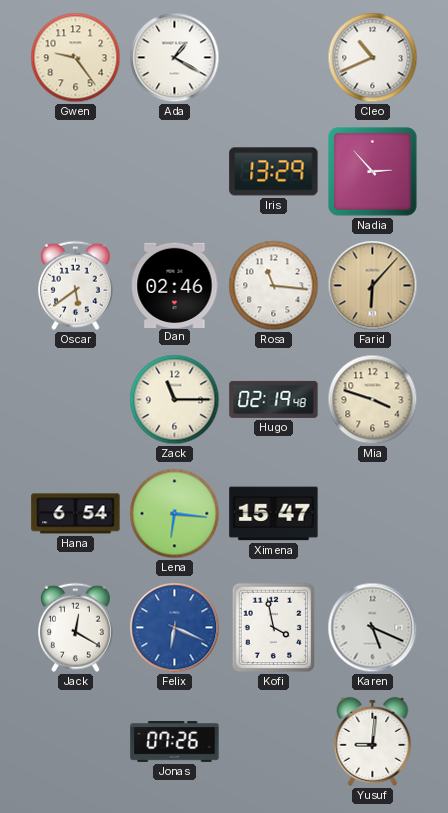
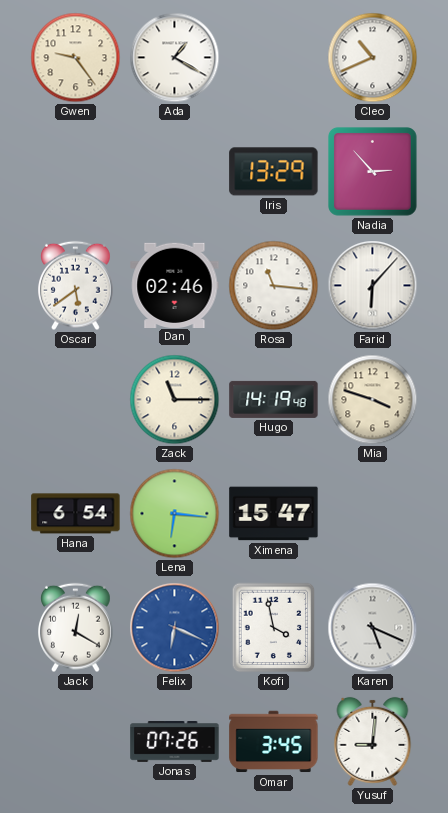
Farid dial: champagne -> white (373, 286)
Hugo: 02:19 -> 14:19 (274, 399)
Omar: none -> 3:45 (274, 742)
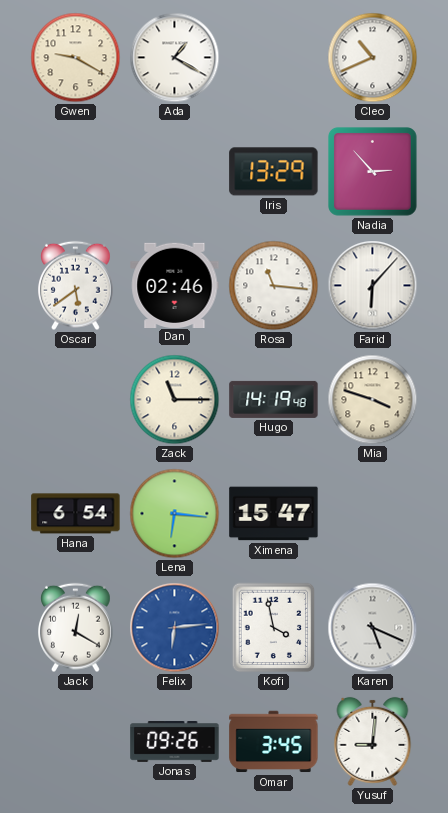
Gwen: 9:24 -> 9:20 (76, 58)
Felix: 6:19 -> 6:14 (175, 628)
Jonas: 07:26 -> 09:26 (175, 742)
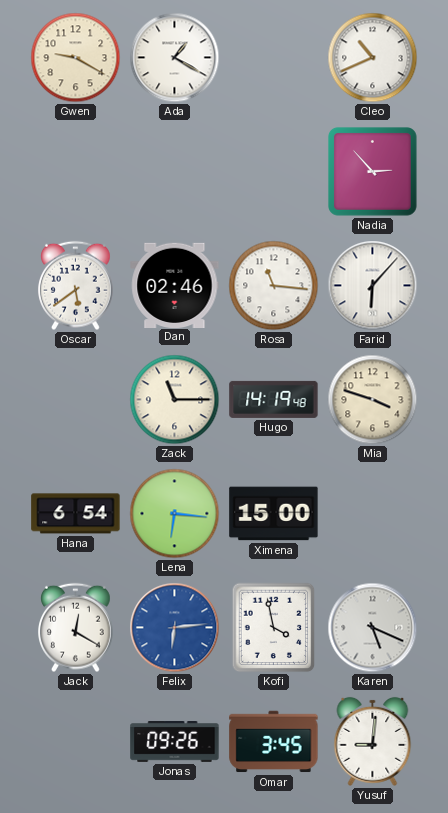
Iris: 13:29 -> none (274, 172)
Ximena: 15:47 -> 15:00 (274, 514)
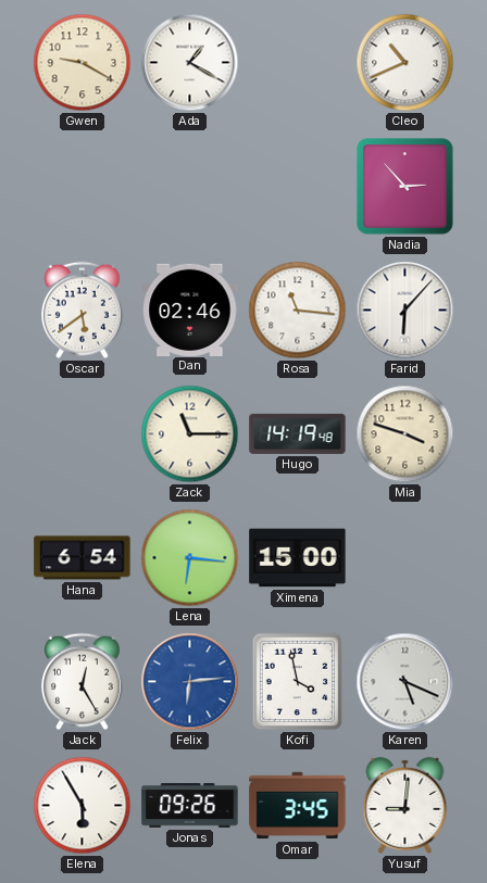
Jack: 12:20 -> 12:25 (83, 682)
Elena: none -> 5:55 (83, 806)
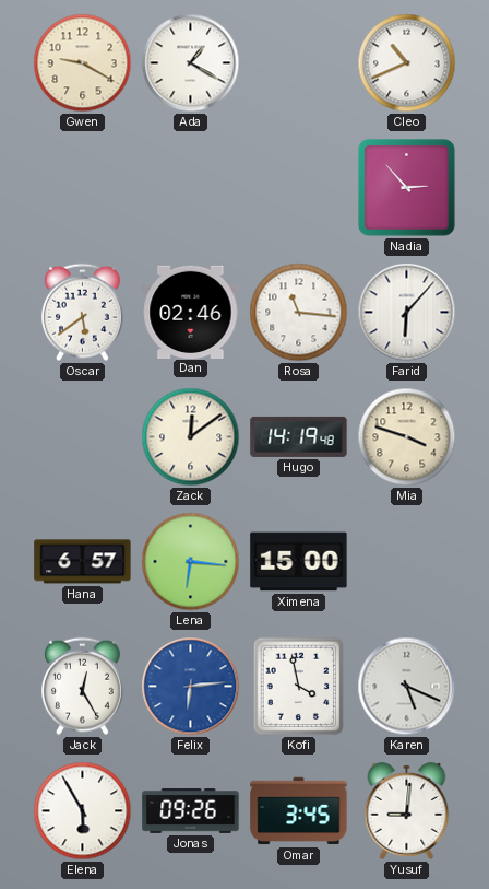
Zack: 11:15 -> 12:09 (191, 437)
Hana: 6:54 -> 6:57 (83, 562)
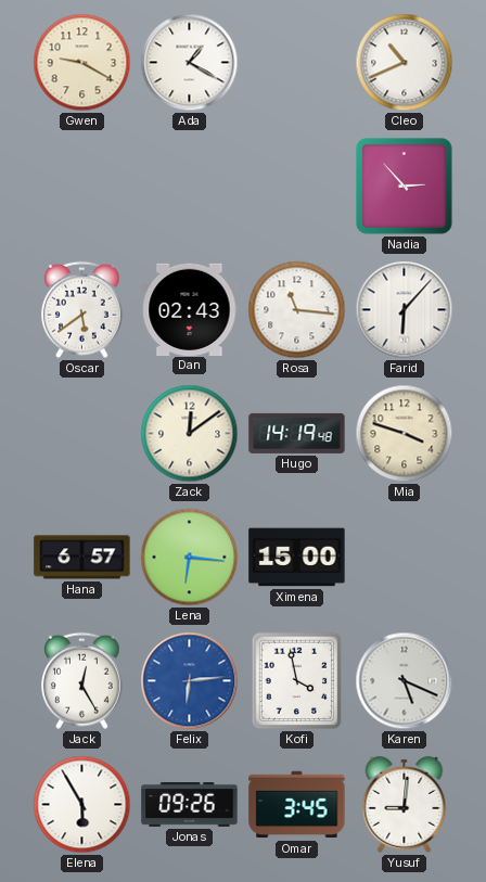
Dan: 02:46 -> 02:43 (190, 309)
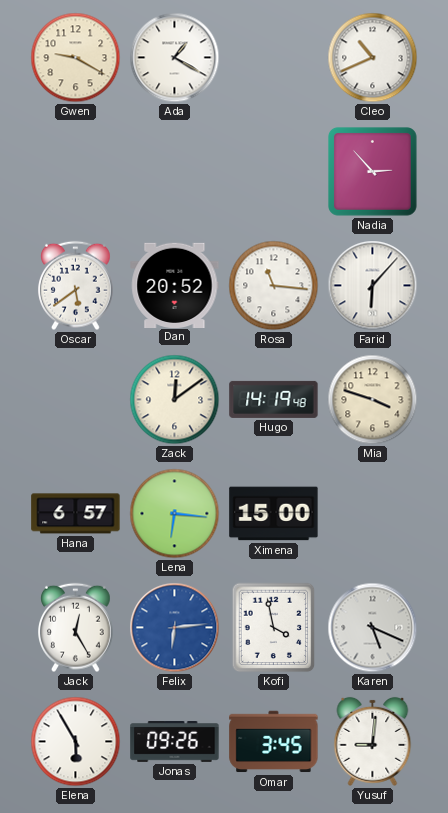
Dan: 02:43 -> 20:52 (175, 285)
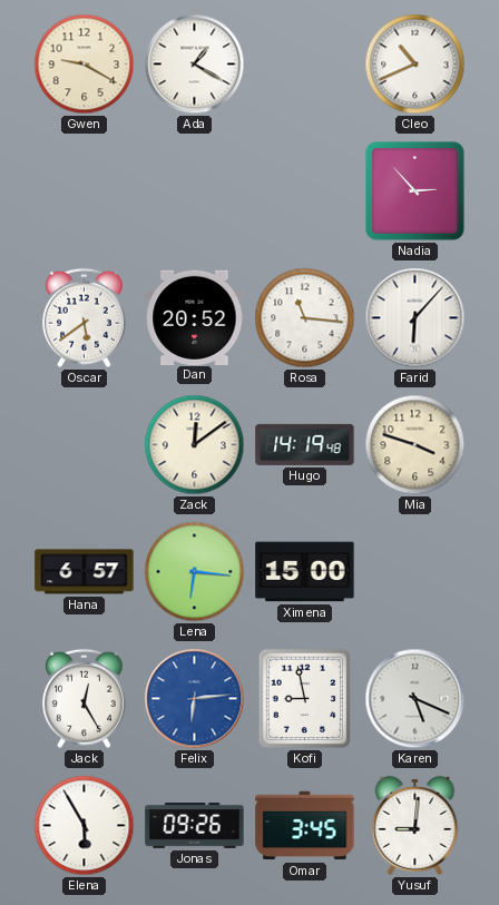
Kofi: 3:58 -> 8:58 (305, 699)
